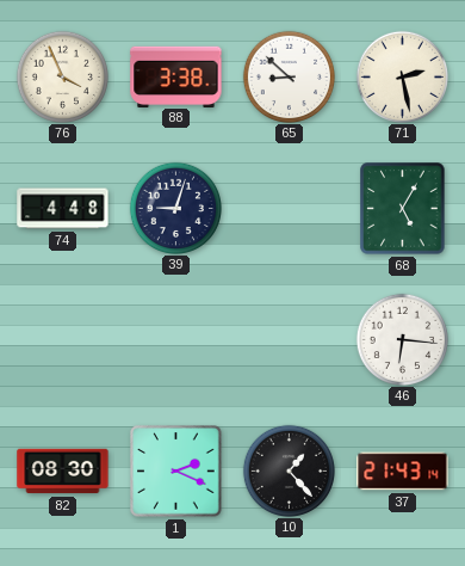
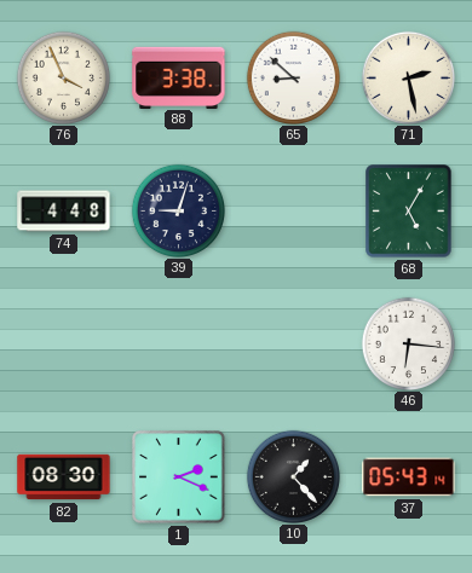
37: 21:43 -> 05:43 (409, 477)
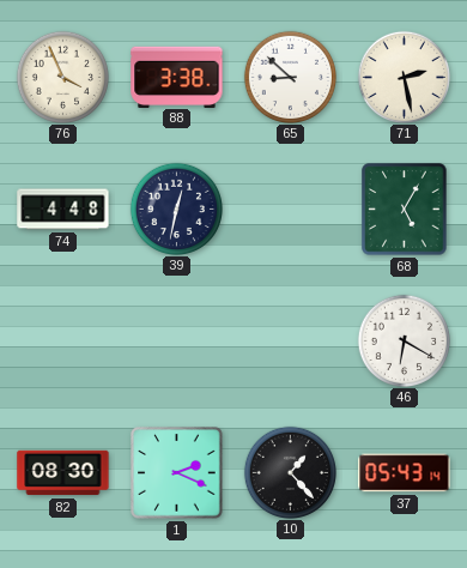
39: 9:03 -> 12:32 (176, 209)
46: 6:16 -> 6:20 (404, 340)
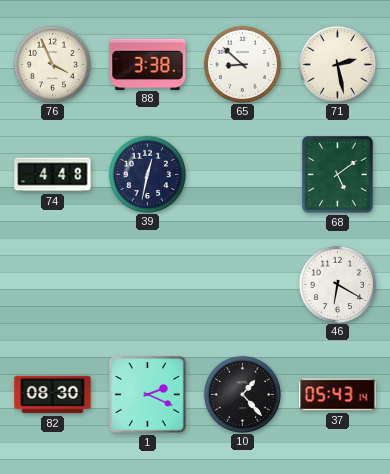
68: 5:05 -> 5:09 (338, 175)
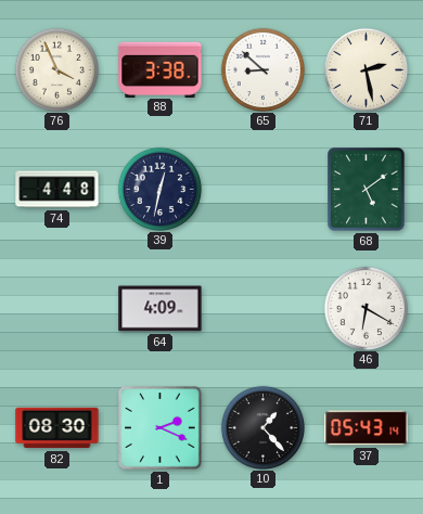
64: none -> 4:09 (161, 309)
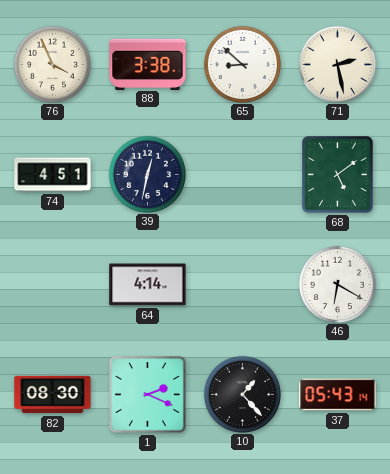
74: 4:48 -> 4:51 (53, 175)
64: 4:09 -> 4:14 (148, 285)
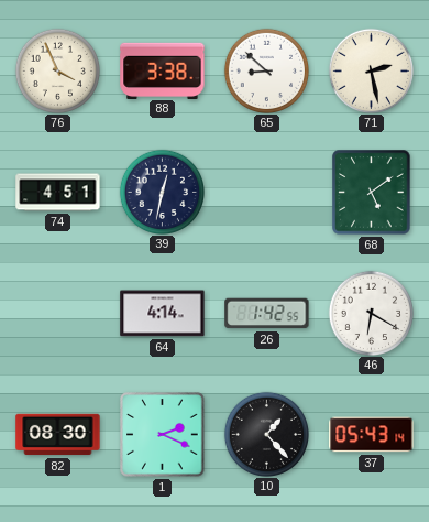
26: none -> 1:42 (267, 314)
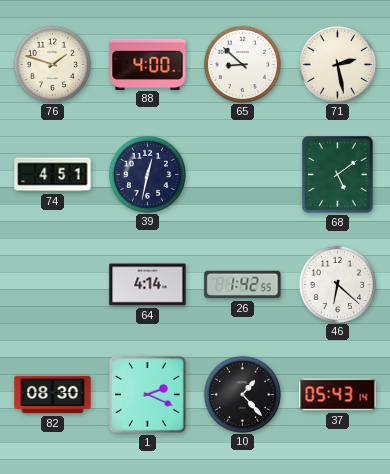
76: 3:56 -> 1:48 (52, 64)
88: 3:38 -> 4:00 (148, 64)
46: 6:20 -> 6:22 (337, 284)
